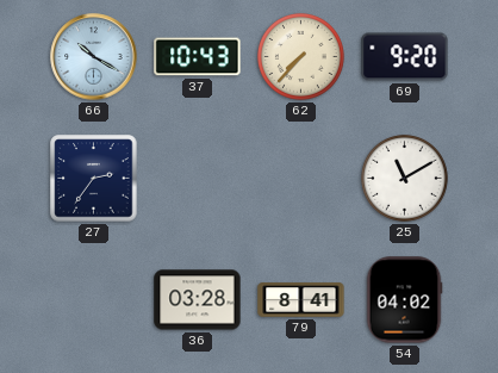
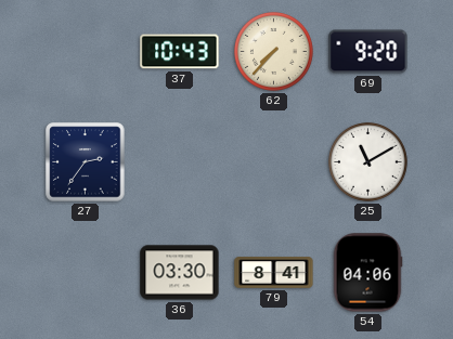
66: 10:20 -> none (94, 57)
36: 03:28 -> 03:30 (180, 273)
54: 04:02 -> 04:06 (367, 273)
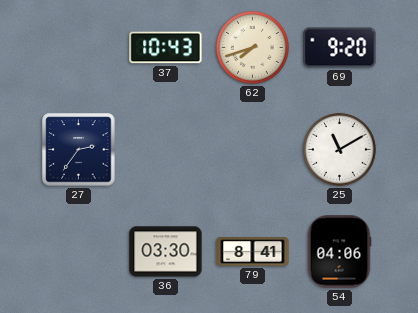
62: 7:37 -> 7:42 (252, 47)
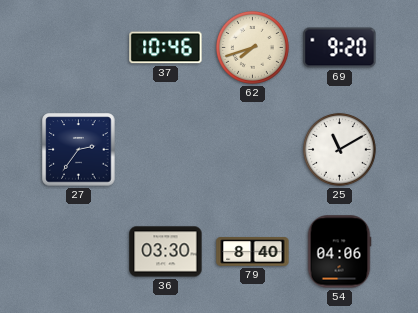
37: 10:43 -> 10:46 (166, 48)
79: 8:41 -> 8:40 (253, 252)
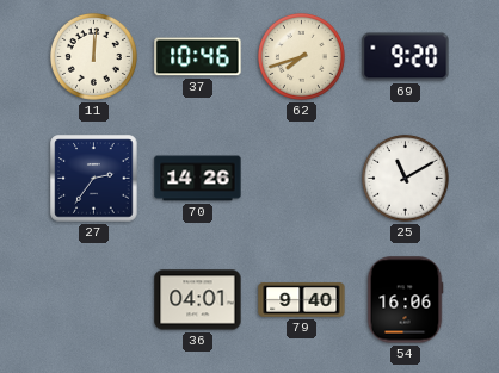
11: none -> 12:01 (93, 56)
70: none -> 14:26 (198, 179)
36: 03:30 -> 04:01 (198, 300)
79: 8:40 -> 9:40 (302, 300)
54: 04:06 -> 16:06 (405, 300)
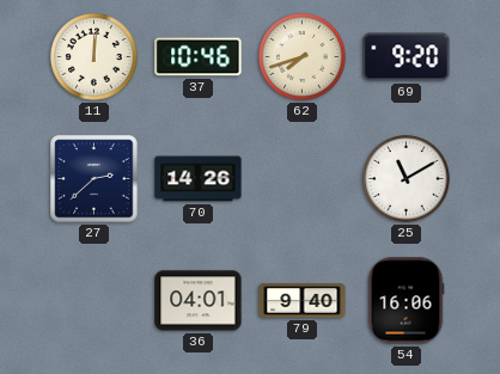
27: 2:36 -> 2:38 (94, 179)
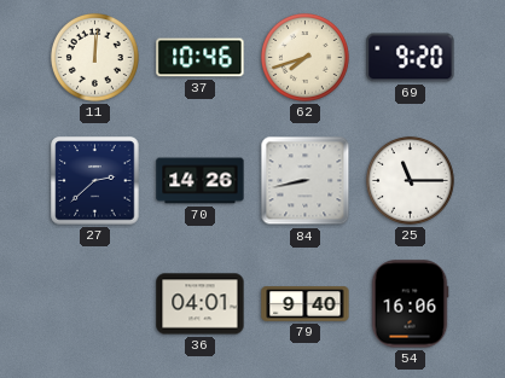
84: none -> 8:43 (306, 181)
25: 11:10 -> 11:15 (410, 180)
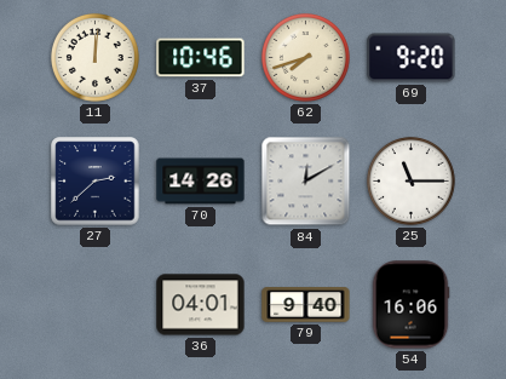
84: 8:43 -> 12:10 (306, 182)
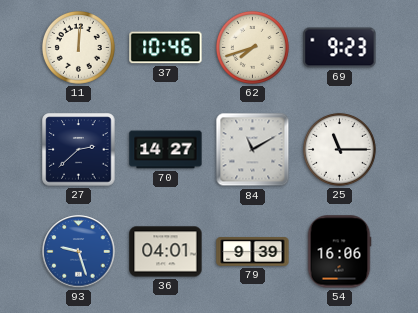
69: 9:20 -> 9:23 (340, 48)
70: 14:26 -> 14:27 (166, 150)
84: 12:10 -> 11:10 (253, 150)
93: none -> 9:27 (79, 252)
79: 9:40 -> 9:39 (253, 252)
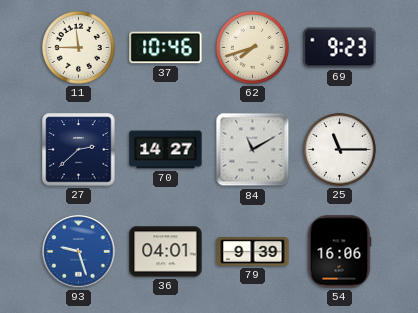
11: 12:01 -> 11:45 (78, 47)
